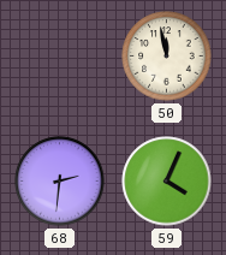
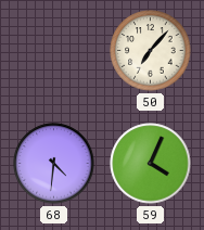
50: 11:58 -> 7:07 (151, 51)
68: 2:31 -> 4:31 (54, 164)
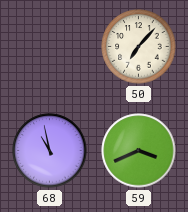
68: 4:31 -> 10:58 (50, 151)
59: 4:04 -> 3:41 (139, 151)
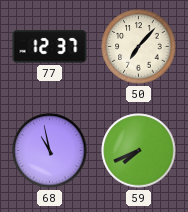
77: none -> 12:37 (50, 47)
59: 3:41 -> 7:41 (139, 151)
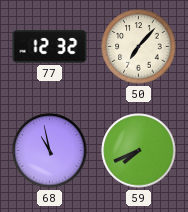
77: 12:37 -> 12:32 (50, 47)
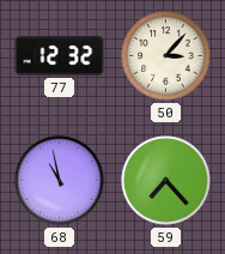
50: 7:07 -> 3:07 (166, 56)
59: 7:41 -> 7:23 (166, 181)
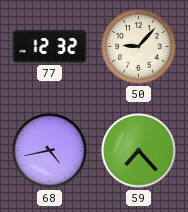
50: 3:07 -> 9:07 (139, 47)
68: 10:58 -> 4:43 (50, 151)
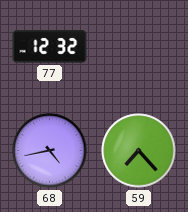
50: 9:07 -> none (139, 47)
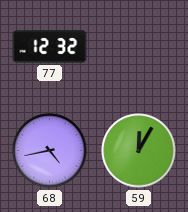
59: 7:23 -> 12:05 (139, 151)
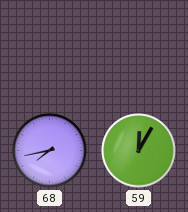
77: 12:32 -> none (50, 47)
68: 4:43 -> 7:43 (50, 151)
